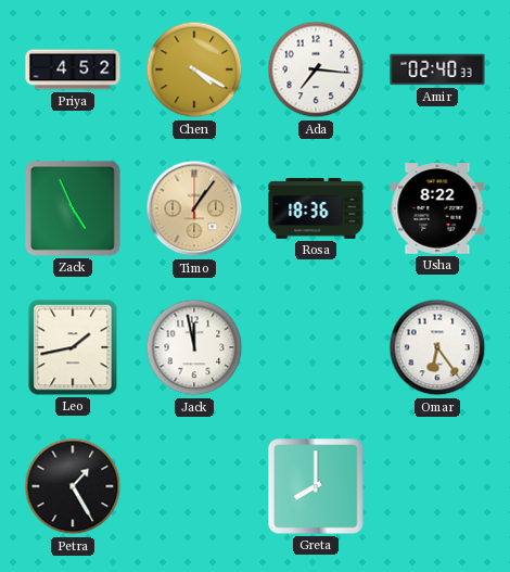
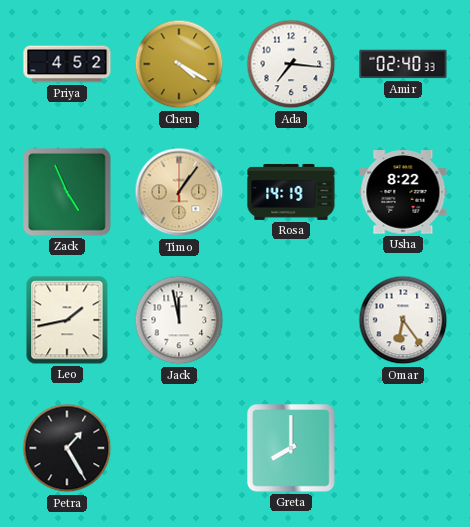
Rosa: 18:36 -> 14:19 (291, 192)
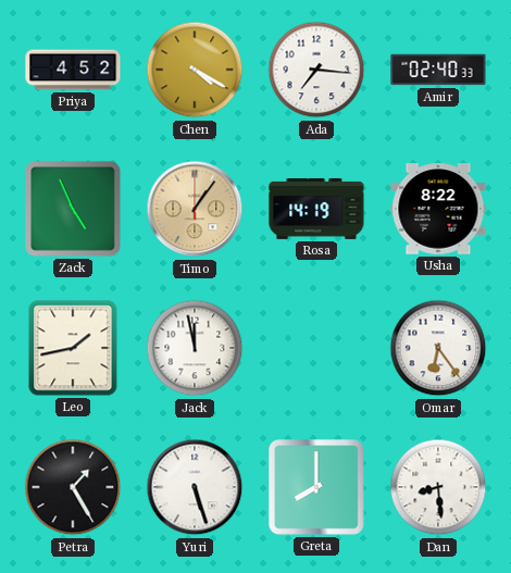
Yuri: none -> 5:27 (195, 487)
Dan: none -> 8:29 (438, 487)
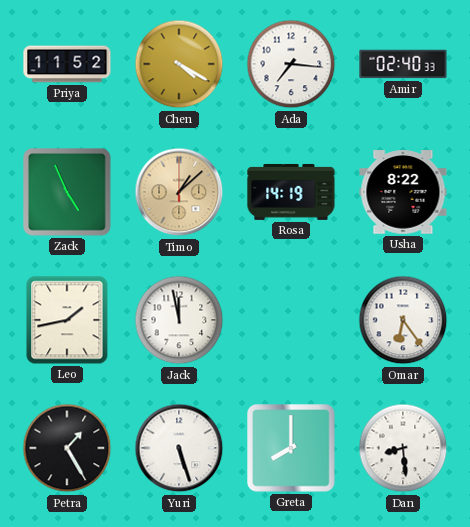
Priya: 4:52 -> 11:52 (67, 64)
Timo: 1:06 -> 1:08 (179, 192)
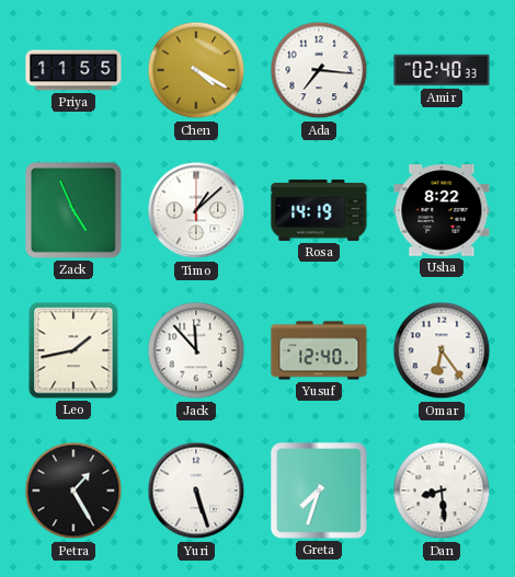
Priya: 11:52 -> 11:55 (73, 70)
Timo dial: champagne -> white (196, 210)
Jack: 11:58 -> 11:53 (196, 350)
Yusuf: none -> 12:40 (319, 350)
Greta: 8:00 -> 7:33 (319, 491)
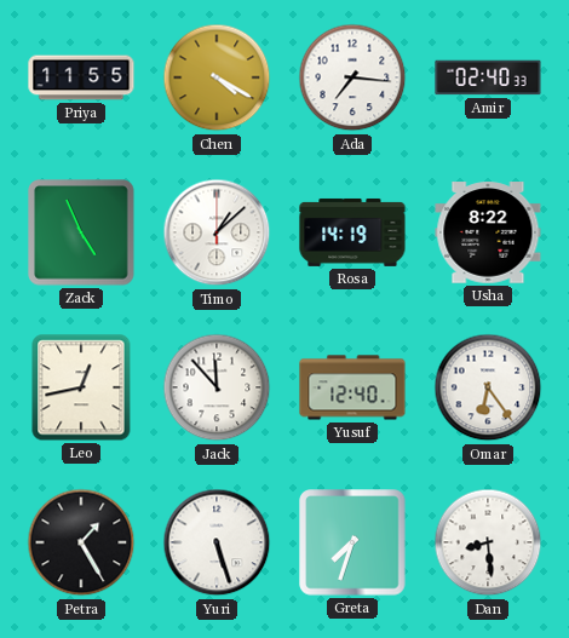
Leo: 1:43 -> 12:43 (81, 387)
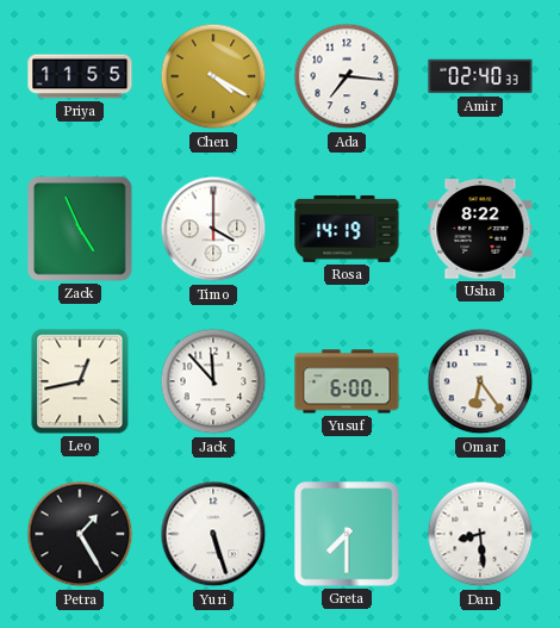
Timo: 1:08 -> 4:00 (213, 229)
Yusuf: 12:40 -> 6:00 (347, 381)
Greta: 7:33 -> 7:30 (347, 534)
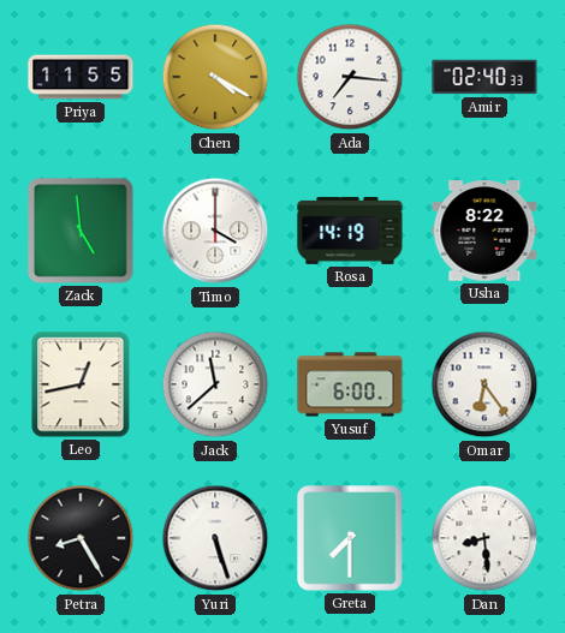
Zack: 4:56 -> 4:59 (81, 231)
Jack: 11:53 -> 11:38 (215, 384)
Petra: 1:25 -> 8:25 (81, 538)
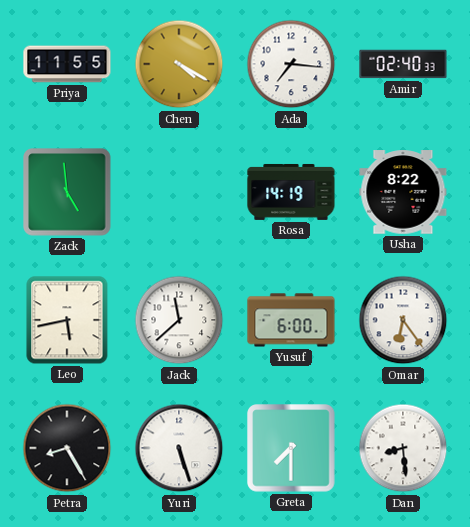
Timo: 4:00 -> none (215, 231)
Leo: 12:43 -> 5:43 (67, 320)
